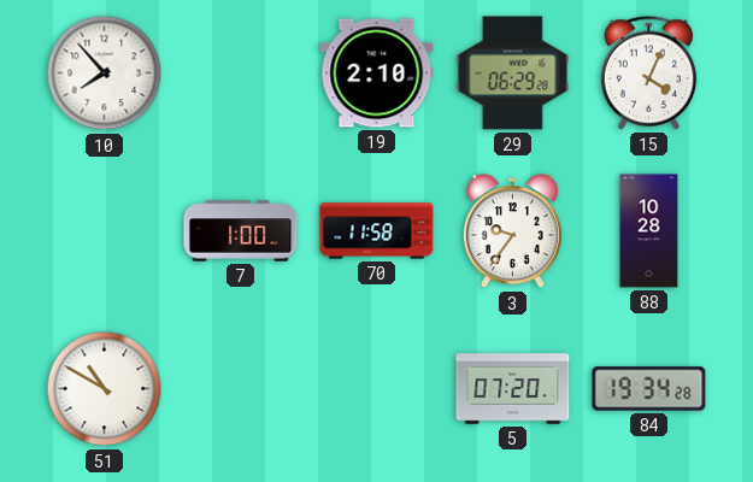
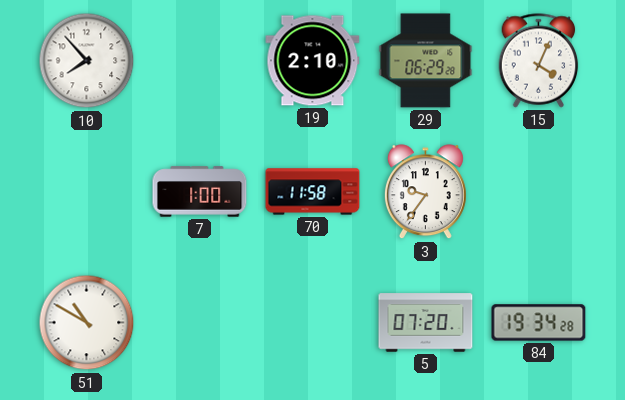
88: 10:28 -> none (649, 231)
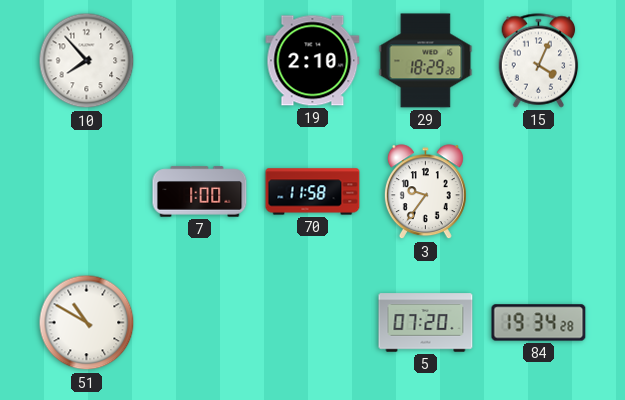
29: 06:29 -> 18:29 (426, 61)
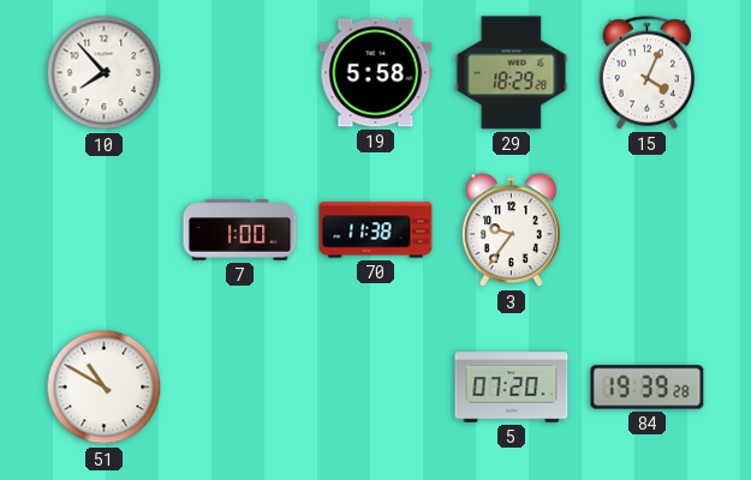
19: 2:10 -> 5:58 (376, 73)
70: 11:58 -> 11:38 (376, 230)
84: 19:34 -> 19:39 (648, 388)
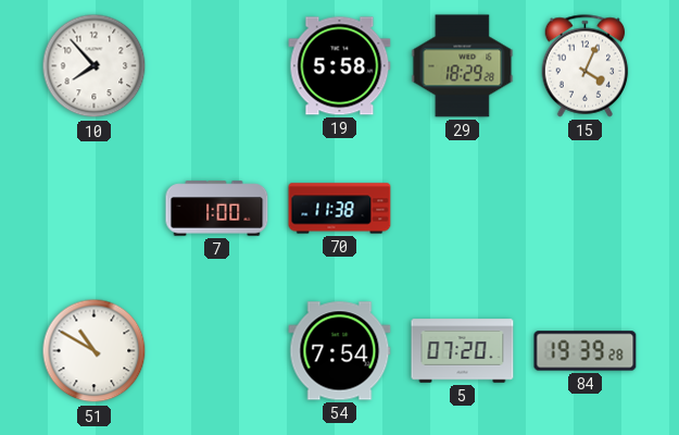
3: 9:36 -> none (511, 230)
54: none -> 7:54 (340, 351)
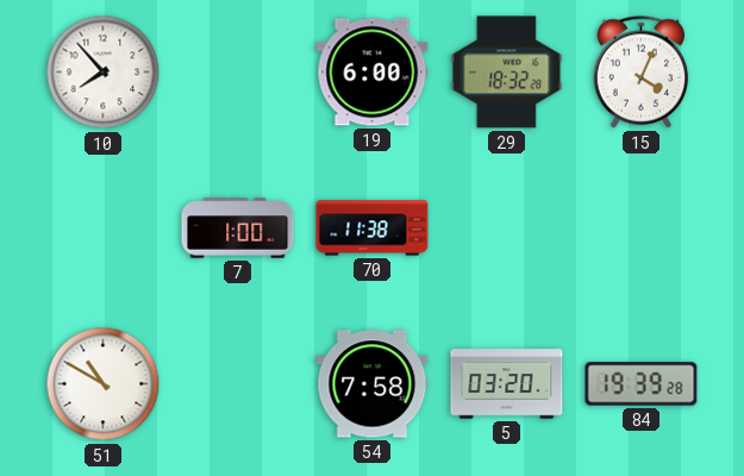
19: 5:58 -> 6:00 (373, 73)
29: 18:29 -> 18:32 (507, 73)
54: 7:54 -> 7:58 (373, 384)
5: 07:20 -> 03:20 (507, 384)
